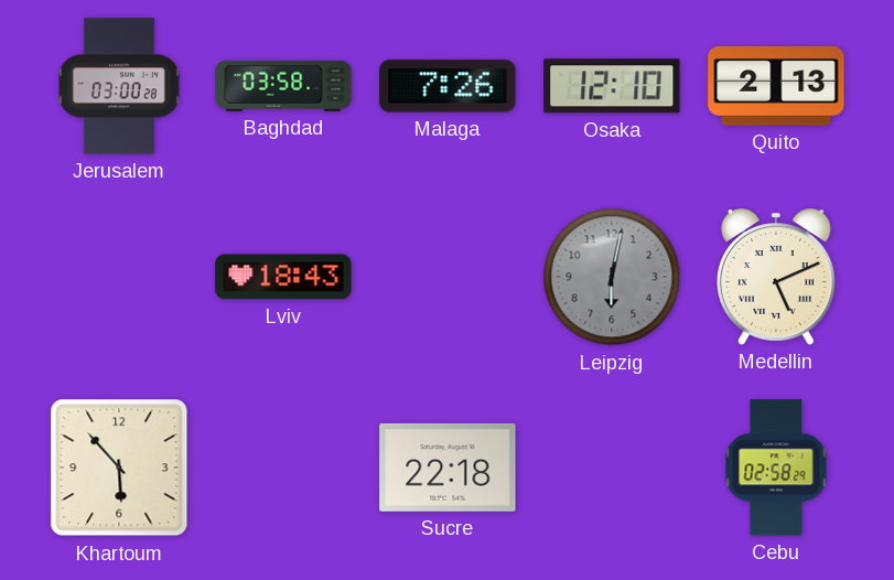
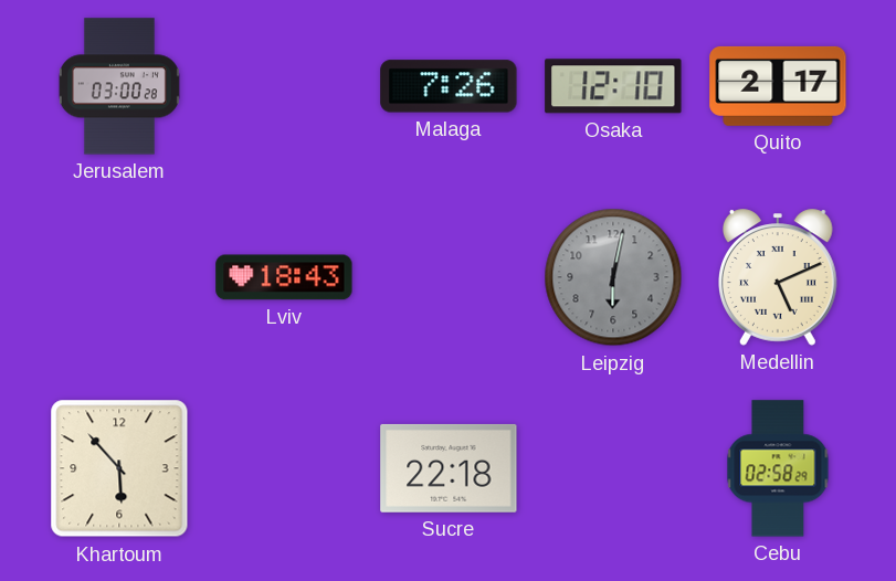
Baghdad: 03:58 -> none (283, 86)
Quito: 2:13 -> 2:17 (778, 86)
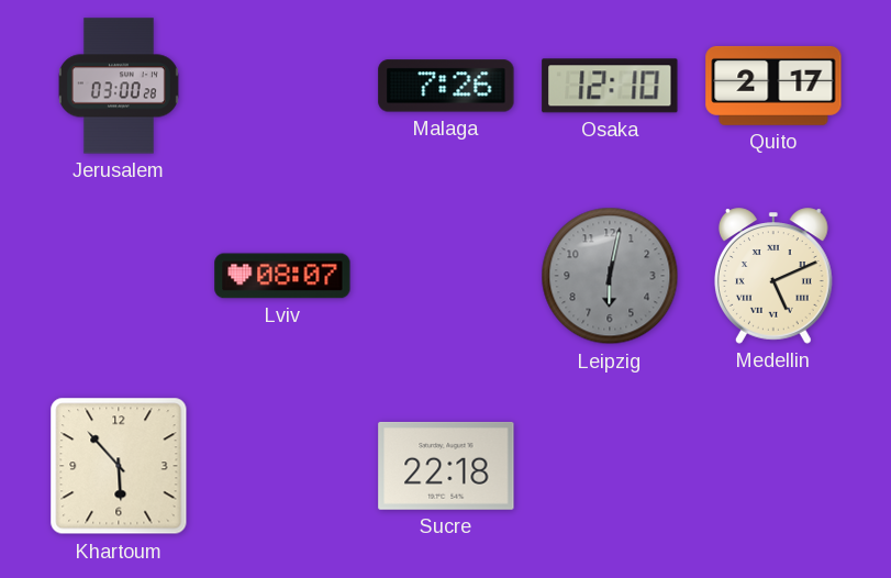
Lviv: 18:43 -> 08:07 (282, 276)
Cebu: 02:58 -> none (778, 468)
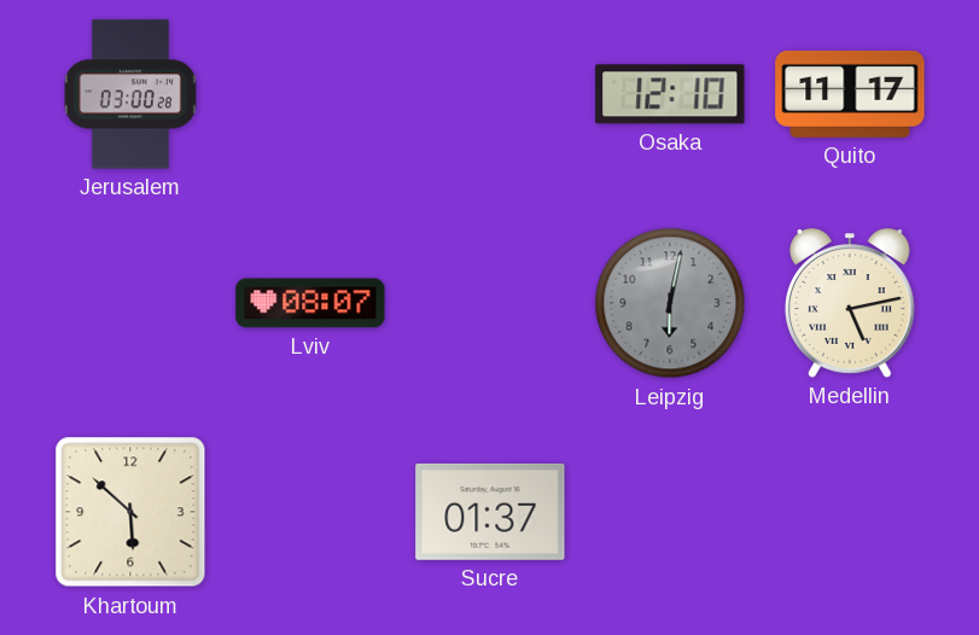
Malaga: 7:26 -> none (446, 86)
Quito: 2:17 -> 11:17 (850, 94)
Medellin: 5:11 -> 5:13 (851, 303)
Khartoum: 5:53 -> 5:52 (130, 512)
Sucre: 22:18 -> 01:37 (490, 512)
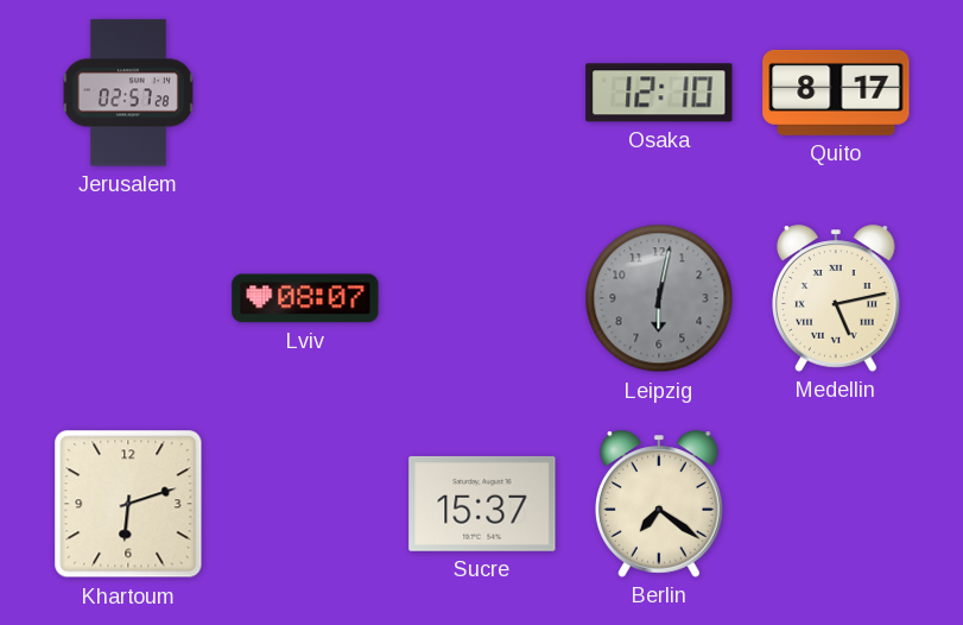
Jerusalem: 03:00 -> 02:57 (128, 93)
Quito: 11:17 -> 8:17 (836, 93)
Khartoum: 5:52 -> 6:12 (128, 504)
Sucre: 01:37 -> 15:37 (482, 504)
Berlin: none -> 7:21 (660, 504)
